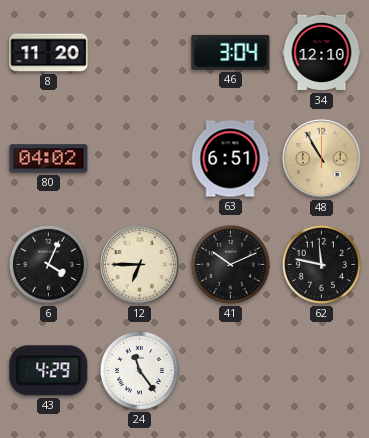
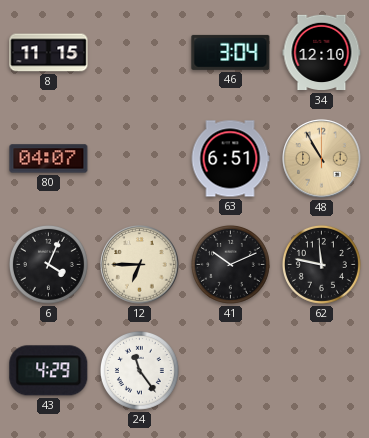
8: 11:20 -> 11:15 (49, 53)
80: 04:02 -> 04:07 (49, 159)
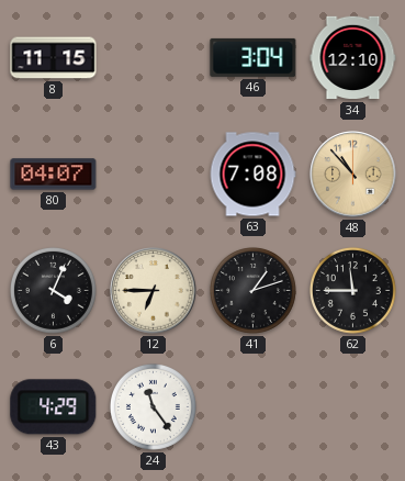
63: 6:51 -> 7:08 (252, 175)
48: 10:55 -> 10:53 (353, 175)
41: 10:11 -> 1:12 (252, 290)
62: 11:47 -> 11:45 (352, 290)
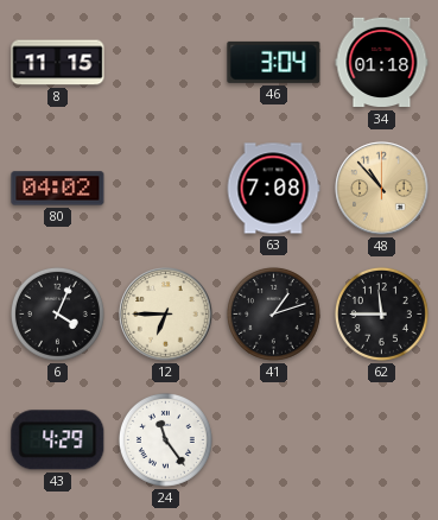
34: 12:10 -> 01:18 (382, 63)
80: 04:07 -> 04:02 (58, 189)
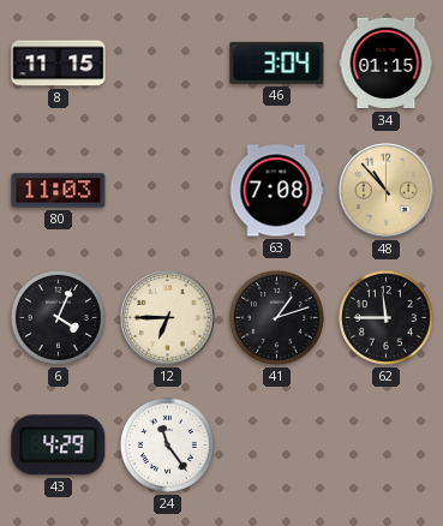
34: 01:18 -> 01:15 (387, 64)
80: 04:02 -> 11:03 (59, 191)
